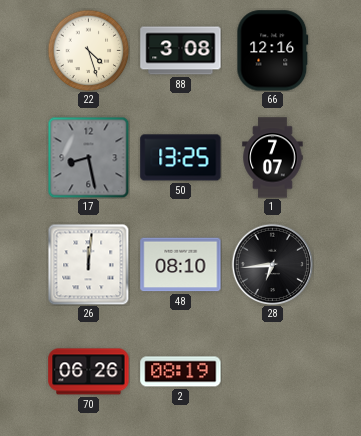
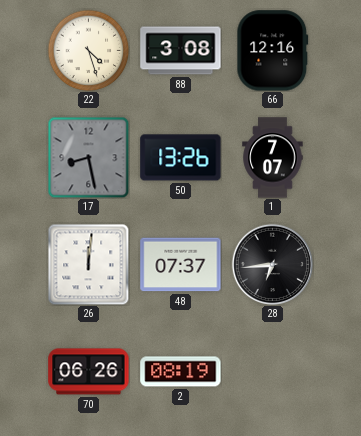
50: 13:25 -> 13:26 (181, 158)
48: 08:10 -> 07:37 (181, 265)
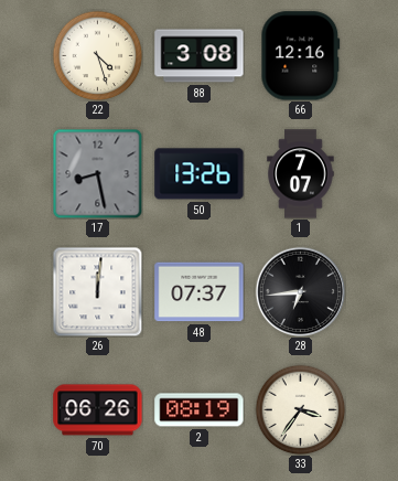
33: none -> 3:36 (300, 409)
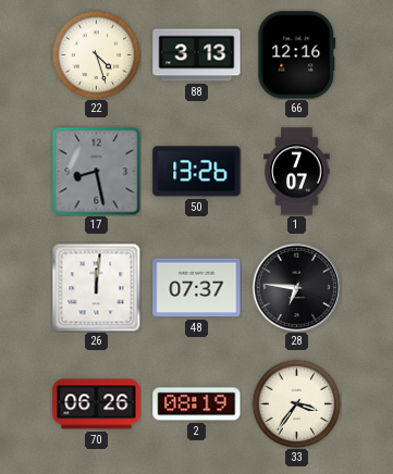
88: 3:08 -> 3:13 (197, 55)
28: 6:44 -> 6:46 (296, 287)
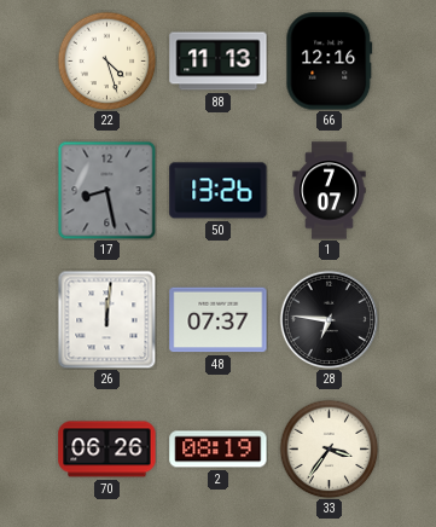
88: 3:13 -> 11:13 (219, 62)
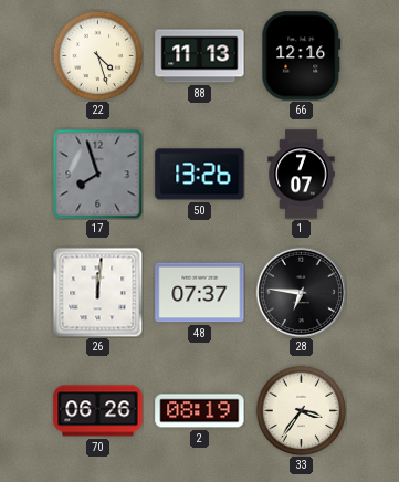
17: 8:28 -> 7:57 (97, 174)
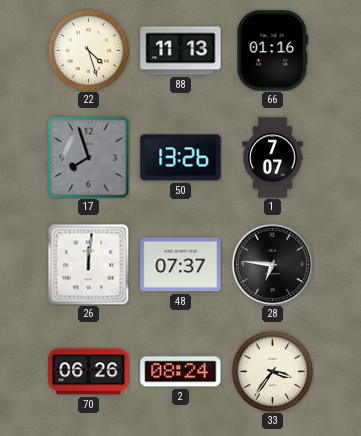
66: 12:16 -> 01:16 (273, 51)
2: 08:19 -> 08:24 (181, 372)
